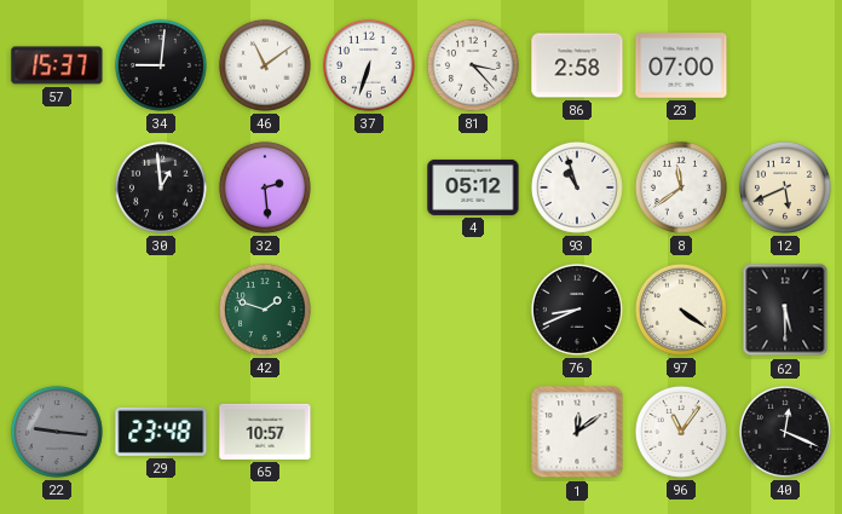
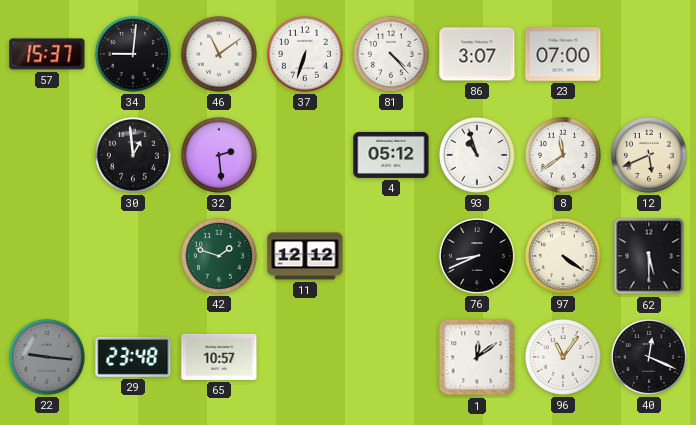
81: 3:23 -> 4:23 (391, 54)
86: 2:58 -> 3:07 (477, 54)
11: none -> 12:12 (305, 256)
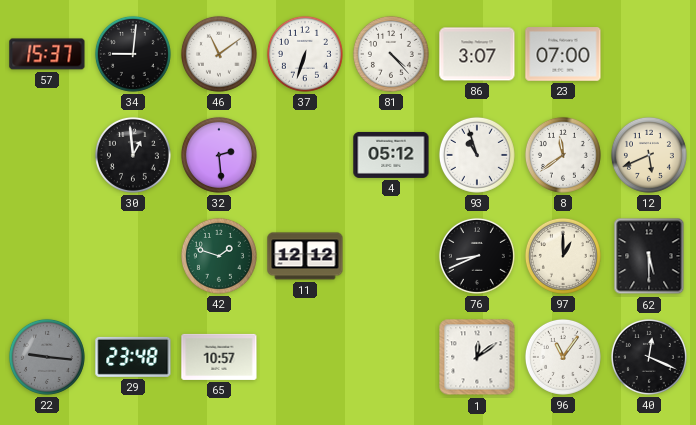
97: 4:21 -> 1:00 (563, 256)
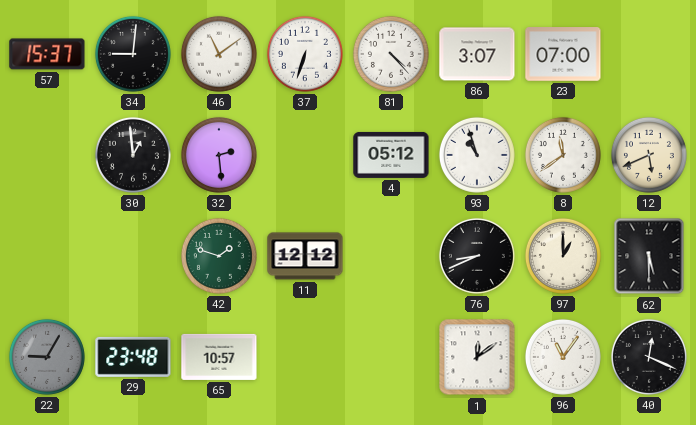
22: 9:16 -> 9:05 (47, 357)
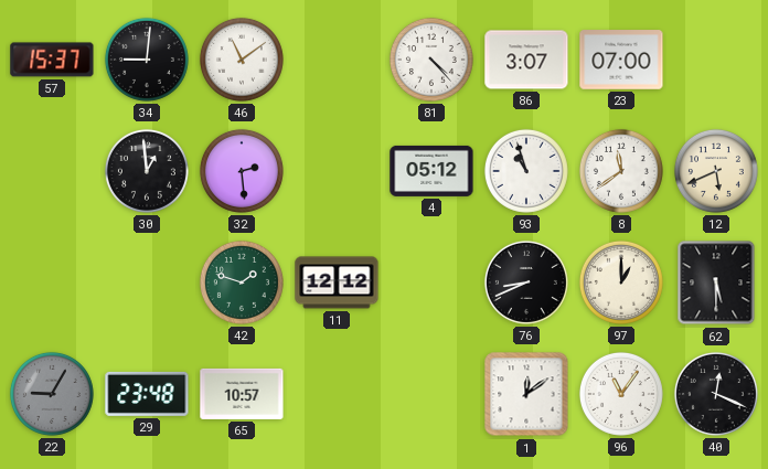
37: 6:33 -> none (305, 54)
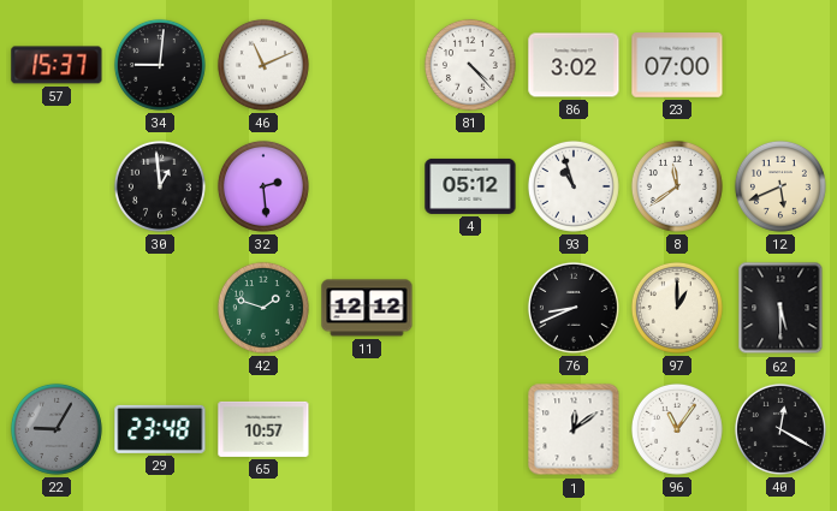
46: 11:09 -> 11:11 (263, 65)
86: 3:07 -> 3:02 (574, 65)
40: 12:19 -> 12:20 (780, 429)
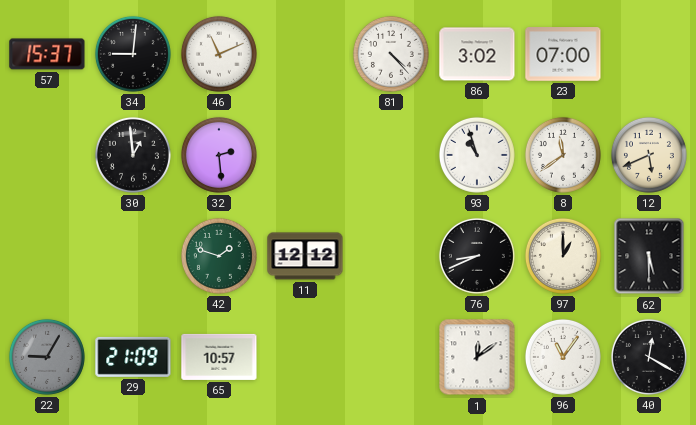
4: 05:12 -> none (470, 186)
29: 23:48 -> 21:09 (133, 357)
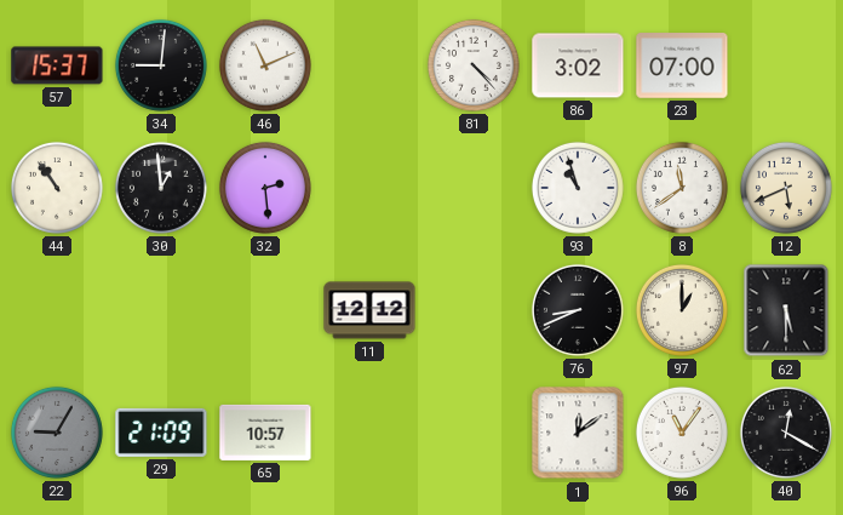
44: none -> 10:54 (57, 188)
42: 1:48 -> none (219, 256)
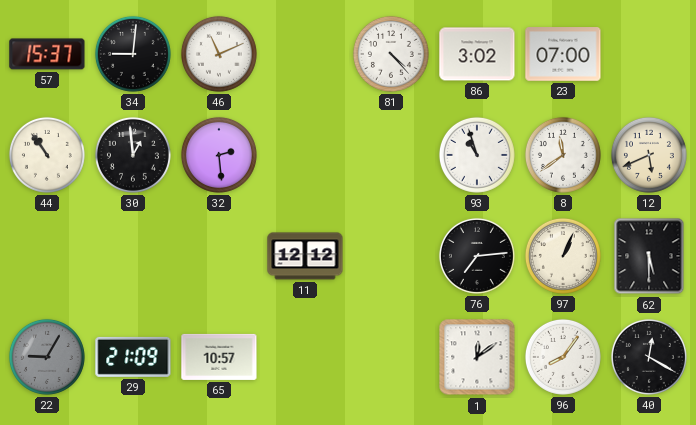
76: 8:41 -> 7:14 (477, 256)
97: 1:00 -> 1:04 (563, 256)
96: 11:06 -> 8:06 (563, 357)
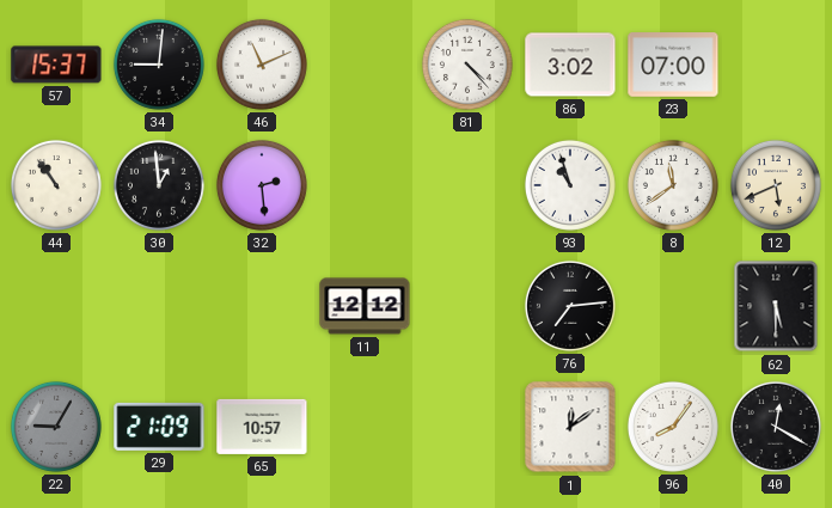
97: 1:04 -> none (563, 256)
